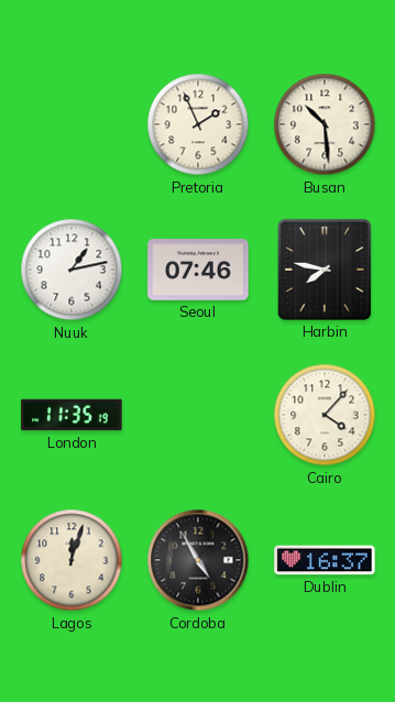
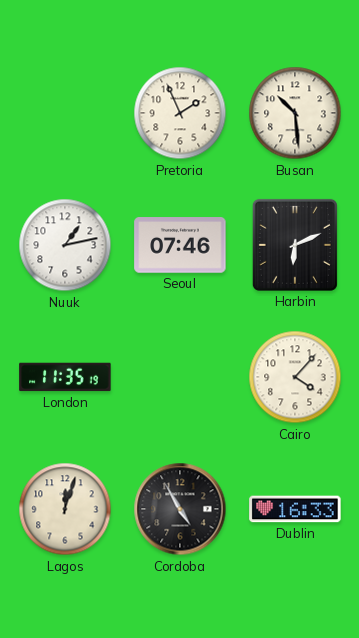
Harbin: 7:47 -> 6:11 (295, 245)
Dublin: 16:37 -> 16:33 (295, 509)
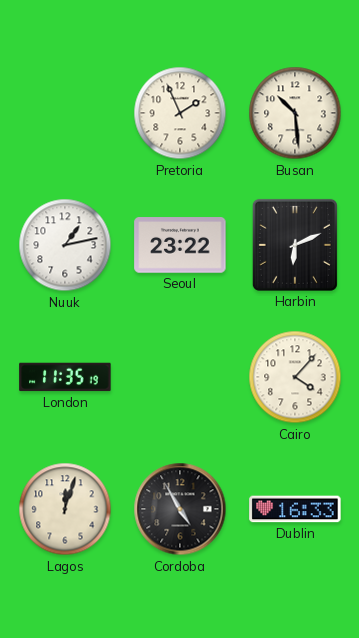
Seoul: 07:46 -> 23:22 (180, 245)
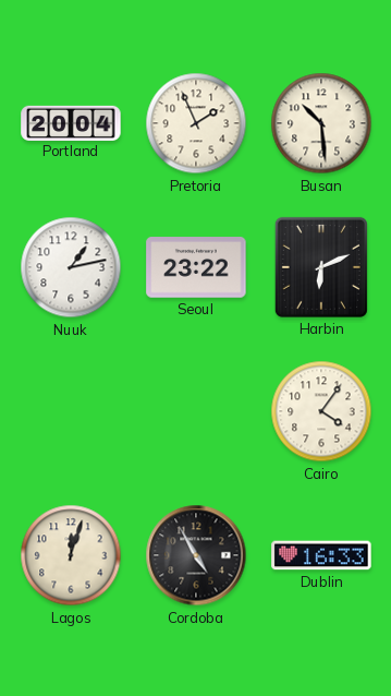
Portland: none -> 20:04 (71, 122)
London: 11:35 -> none (65, 377)
Cairo: 4:07 -> 4:06 (321, 411)
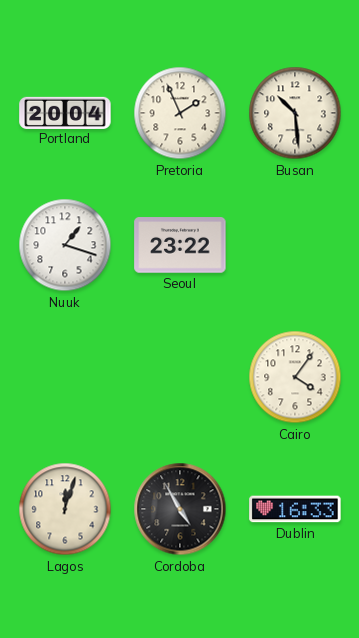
Nuuk: 1:13 -> 1:18 (65, 245)
Harbin: 6:11 -> none (321, 267)
